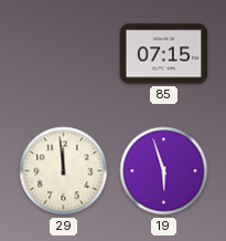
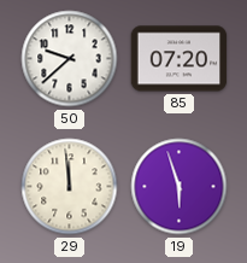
50: none -> 9:38 (70, 59)
85: 07:15 -> 07:20 (180, 59)
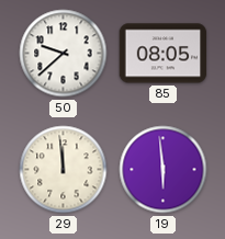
85: 07:20 -> 08:05 (164, 54)
19: 5:57 -> 5:59 (164, 170)
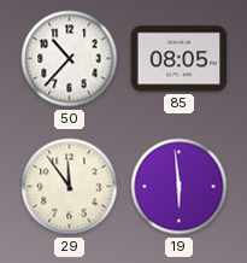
50: 9:38 -> 10:37 (70, 59)
29: 11:59 -> 11:54 (70, 187)
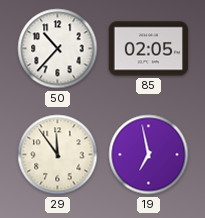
85: 08:05 -> 02:05 (149, 49)
19: 5:59 -> 6:58 (149, 155)
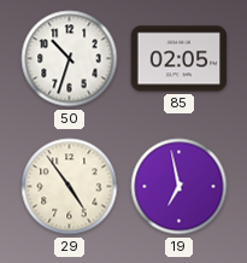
50: 10:37 -> 10:33 (70, 59)
29: 11:54 -> 4:54 (70, 187)
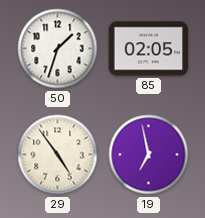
50: 10:33 -> 1:33 (58, 49)
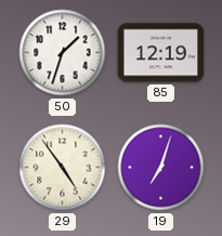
85: 02:05 -> 12:19 (161, 53)
19: 6:58 -> 7:03 (161, 168)
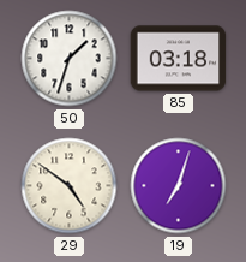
85: 12:19 -> 03:18 (179, 59)
29: 4:54 -> 4:51 (70, 186)
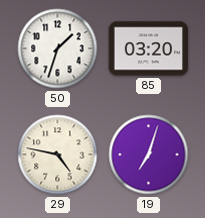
85: 03:18 -> 03:20 (149, 49)
29: 4:51 -> 4:47 (58, 155)
